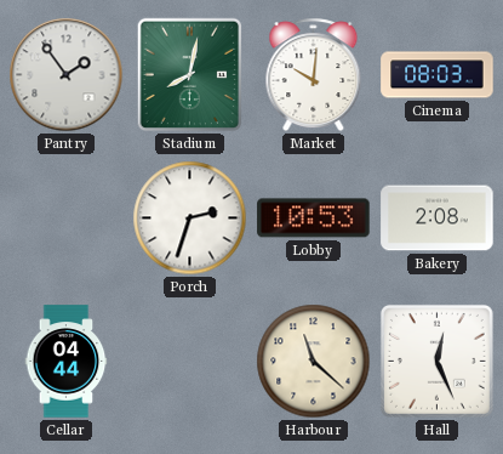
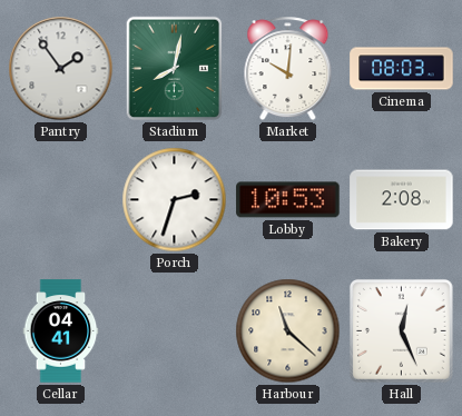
Cellar: 04:44 -> 04:41 (61, 331)
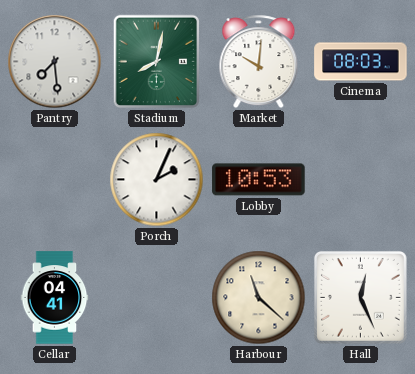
Pantry: 1:54 -> 7:29 (55, 62)
Porch: 2:33 -> 2:04 (157, 180)
Bakery: 2:08 -> none (402, 200)
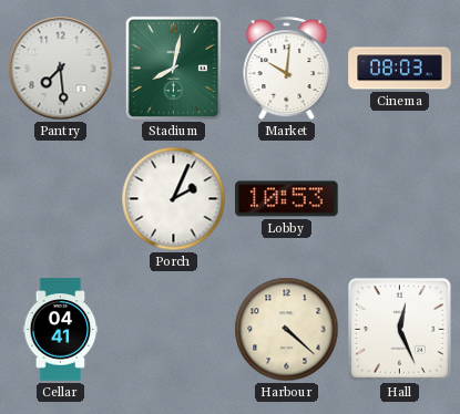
Harbour: 11:22 -> 4:22 (287, 330)
